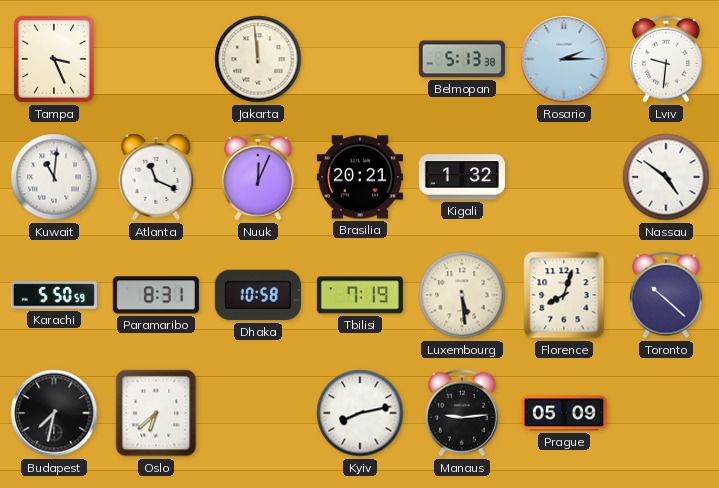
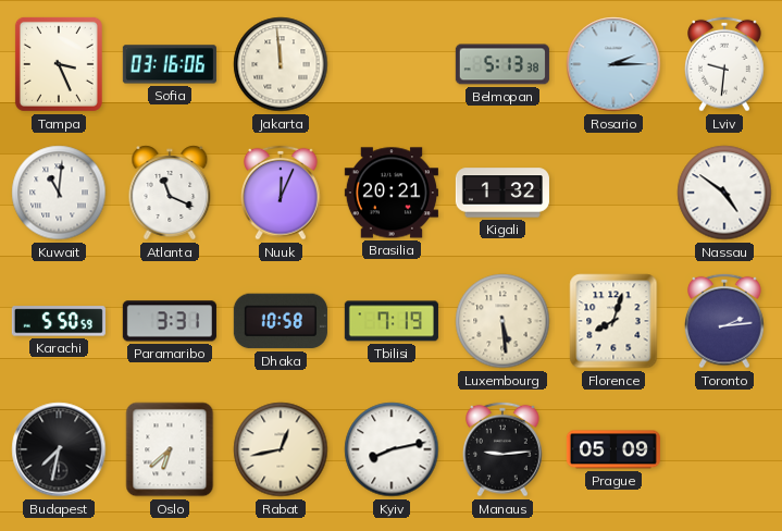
Sofia: none -> 03:16 (170, 64)
Paramaribo: 8:31 -> 3:31 (170, 321)
Toronto: 10:22 -> 2:14 (725, 321)
Rabat: none -> 12:43 (281, 449)
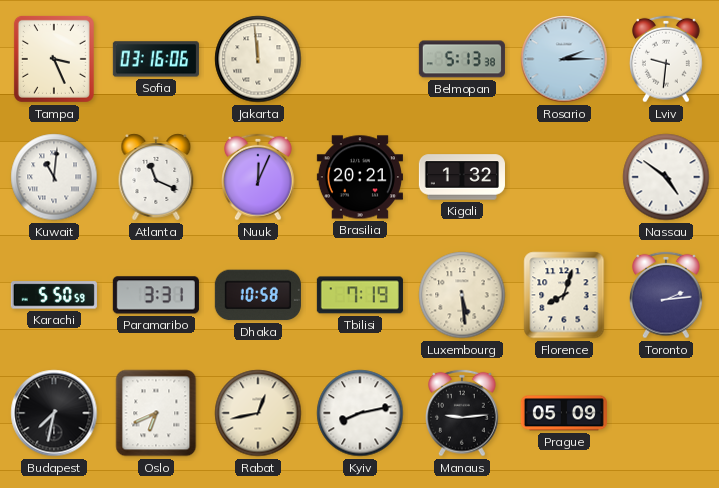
Oslo: 6:38 -> 6:41 (156, 413)
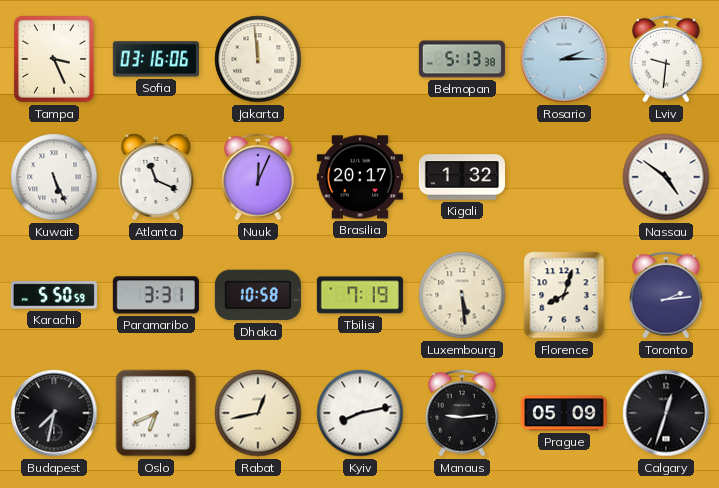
Kuwait: 11:01 -> 5:26 (54, 177)
Brasilia: 20:21 -> 20:17 (360, 177)
Calgary: none -> 12:33 (666, 413)
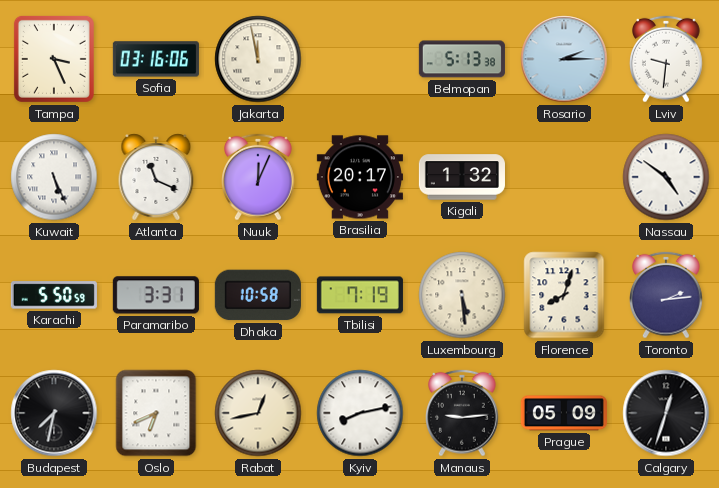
Jakarta: 11:59 -> 11:58 (258, 59)
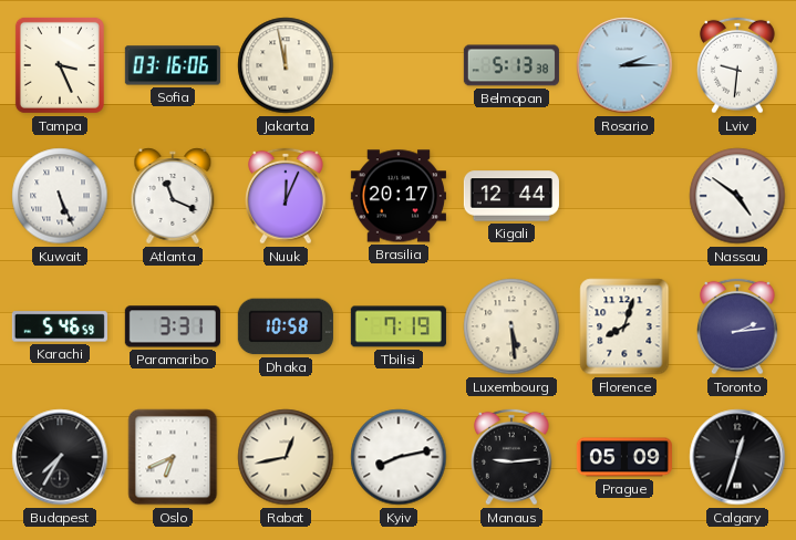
Kigali: 1:32 -> 12:44 (511, 196)
Karachi: 5:50 -> 5:46 (60, 326)
Budapest: 7:32 -> 7:35 (60, 457)
